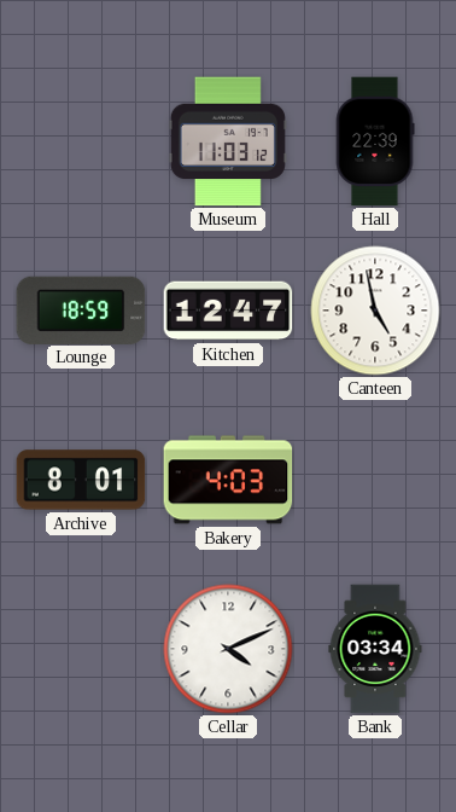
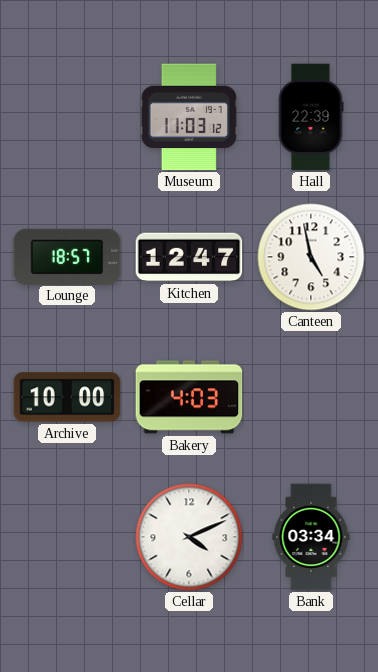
Lounge: 18:59 -> 18:57 (67, 256)
Archive: 8:01 -> 10:00 (67, 397)
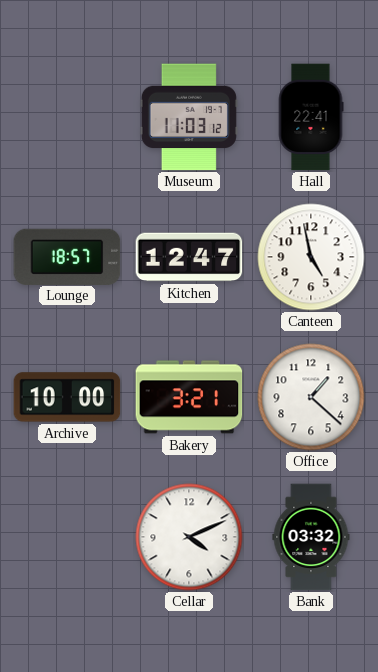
Hall: 22:39 -> 22:41 (311, 117)
Bakery: 4:03 -> 3:21 (189, 397)
Office: none -> 1:22 (311, 397)
Bank: 03:34 -> 03:32 (311, 537)
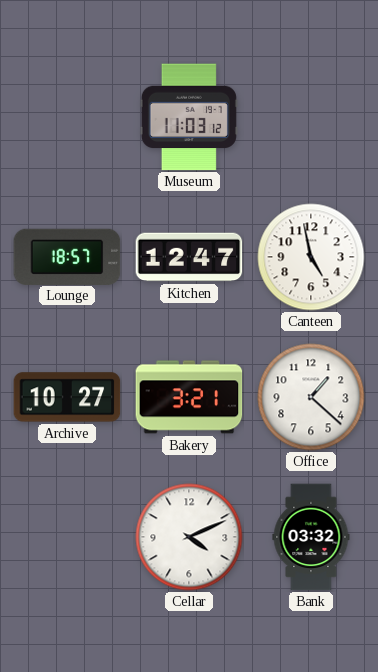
Hall: 22:41 -> none (311, 117)
Archive: 10:00 -> 10:27 (67, 397)
